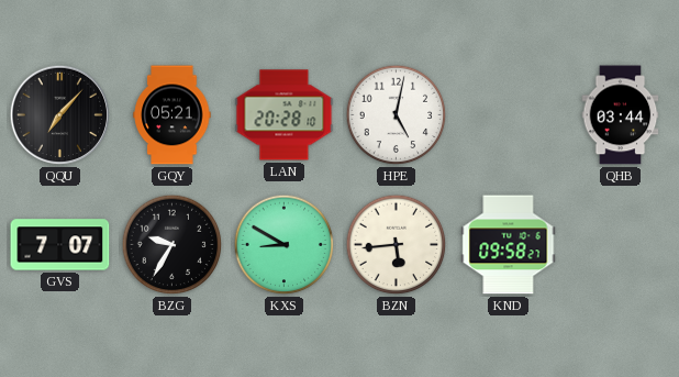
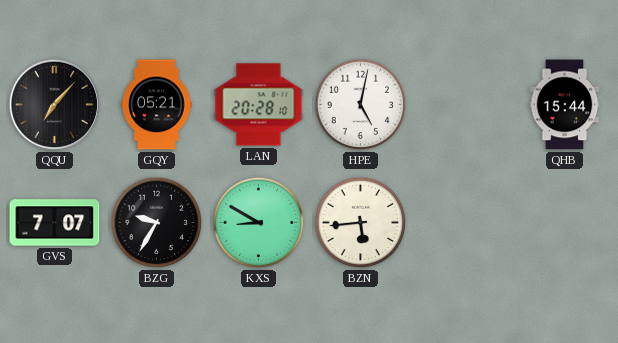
QHB: 03:44 -> 15:44 (565, 105)
KND: 09:58 -> none (509, 245)
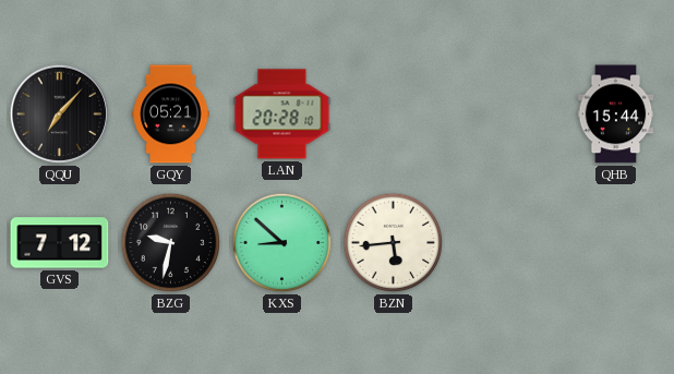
HPE: 5:02 -> none (361, 105)
GVS: 7:07 -> 7:12 (60, 243)
BZG: 9:35 -> 9:32 (171, 243)
KXS: 8:50 -> 8:52 (282, 243)
